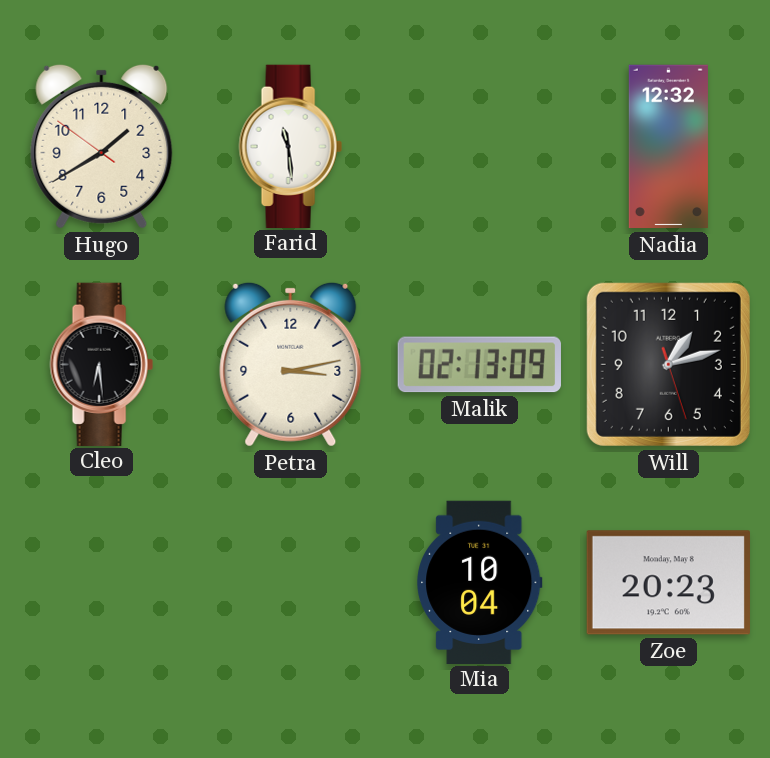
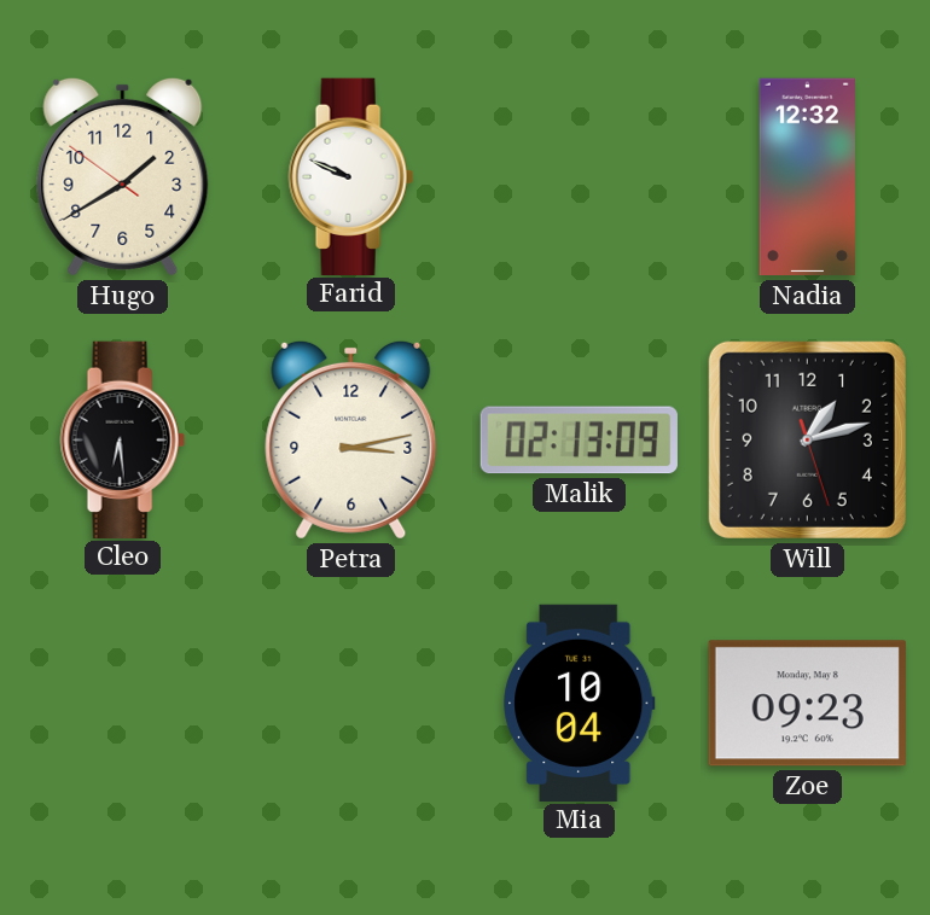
Farid: 11:29 -> 9:49 (350, 176)
Zoe: 20:23 -> 09:23 (807, 704)
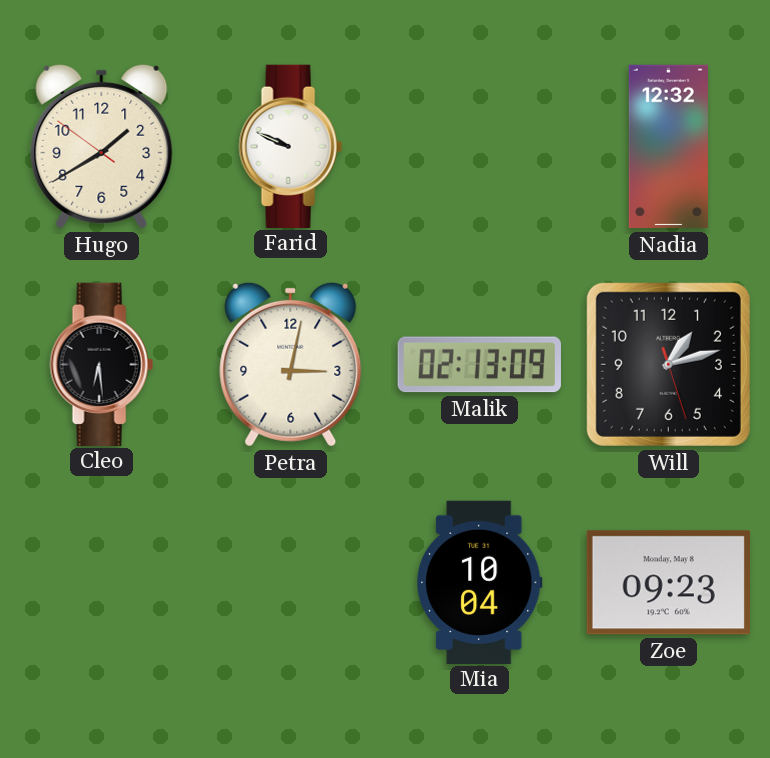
Petra: 3:13 -> 3:02 (291, 364)
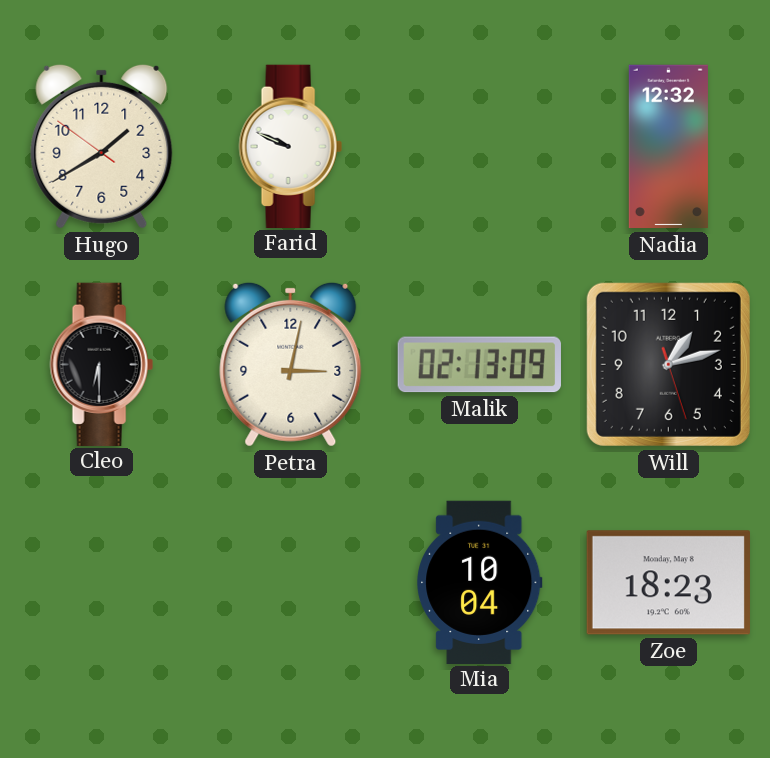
Cleo: 6:29 -> 6:30 (101, 364)
Zoe: 09:23 -> 18:23 (668, 583)
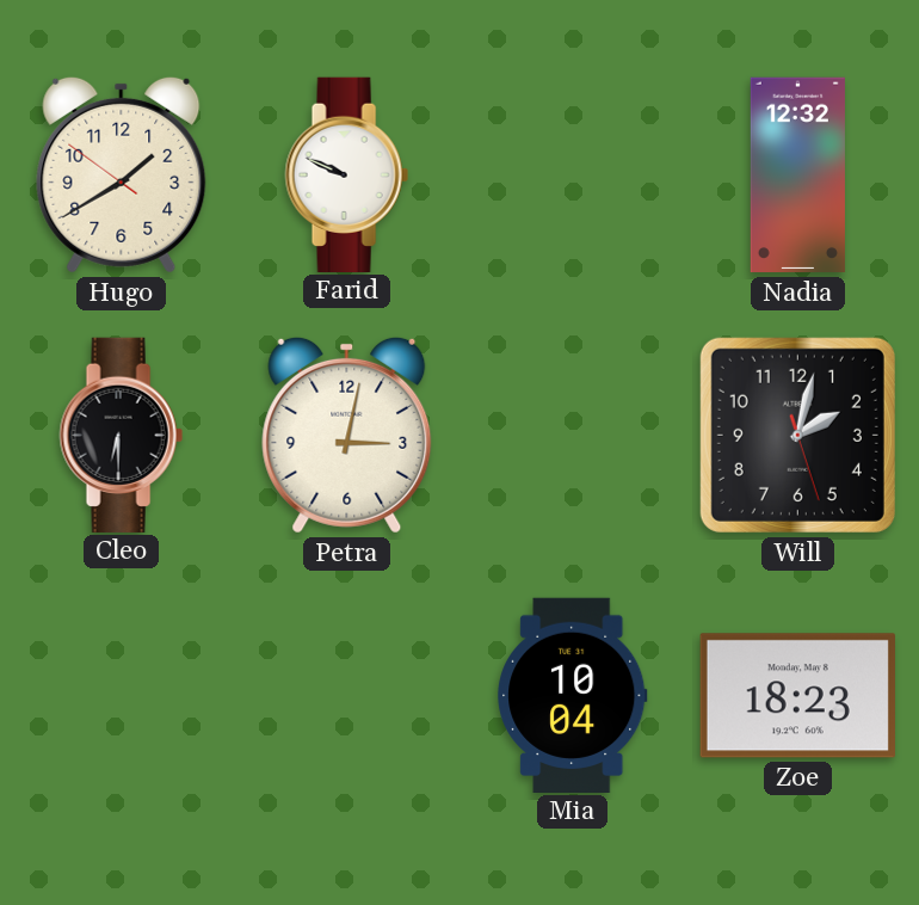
Malik: 02:13 -> none (479, 365)
Will: 1:12 -> 2:02 (797, 435)
